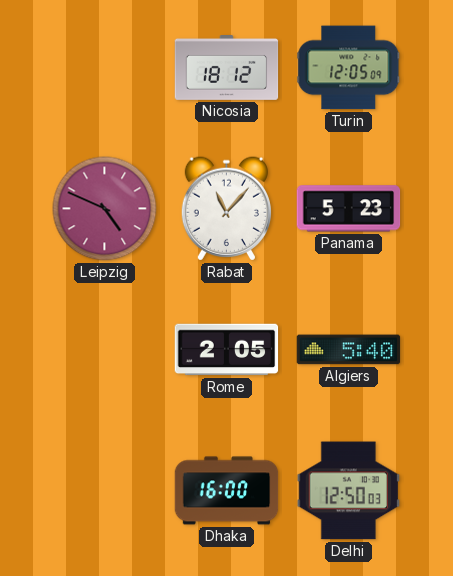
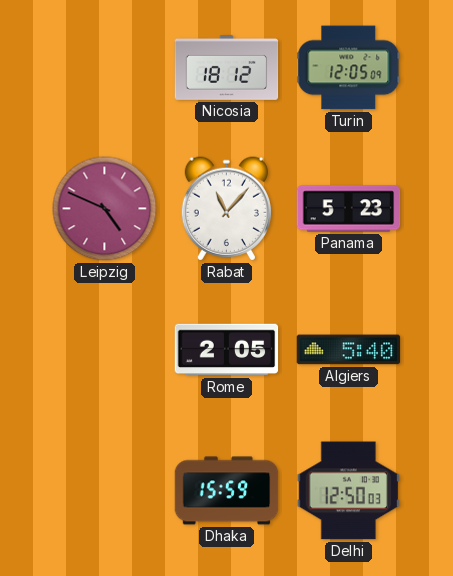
Dhaka: 16:00 -> 15:59 (227, 491)
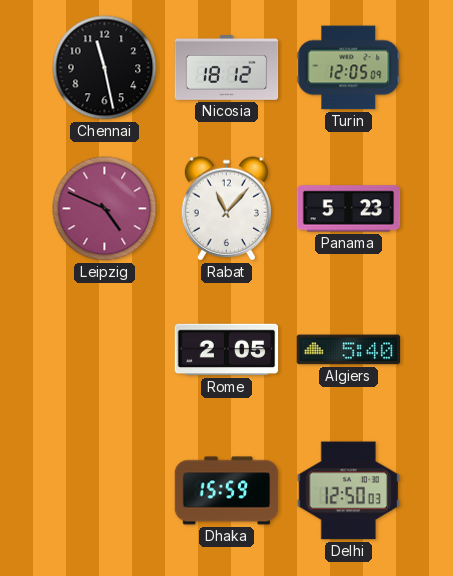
Chennai: none -> 11:28 (105, 68)
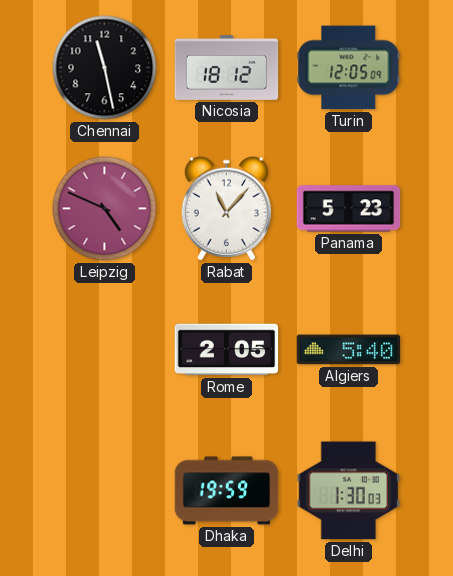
Dhaka: 15:59 -> 19:59 (227, 491)
Delhi: 12:50 -> 1:30 (349, 491)
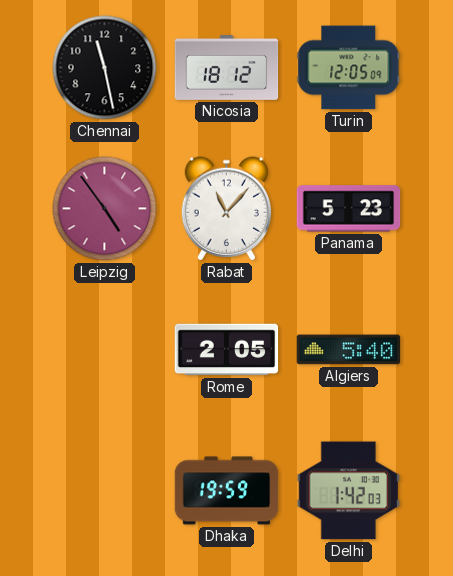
Leipzig: 4:49 -> 4:54 (105, 209)
Delhi: 1:30 -> 1:42 (349, 491)
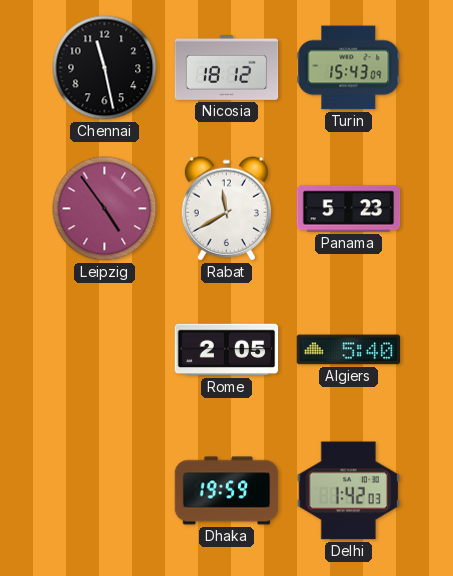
Turin: 12:05 -> 15:43 (349, 68)
Rabat: 11:07 -> 11:40 (226, 209)
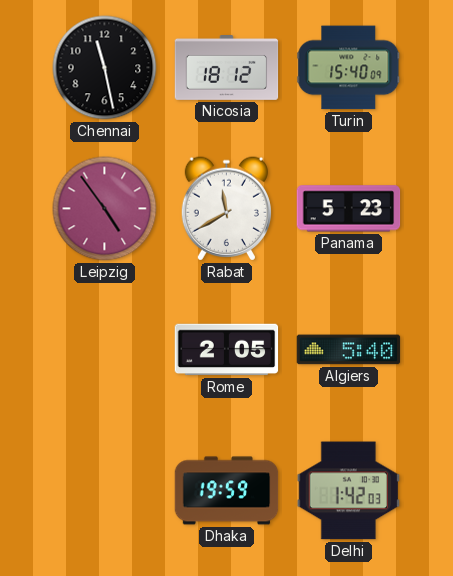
Turin: 15:43 -> 15:40 (349, 68)
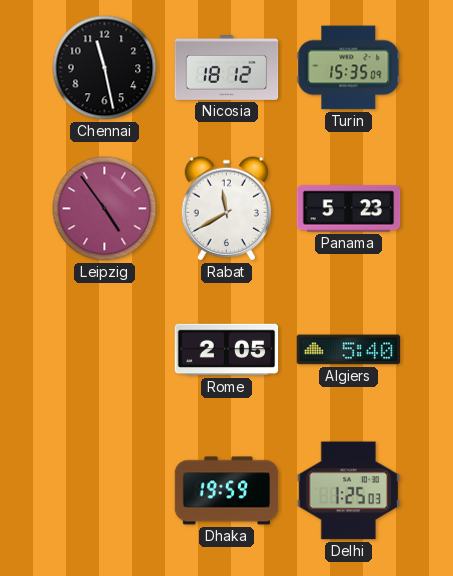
Turin: 15:40 -> 15:35 (349, 68)
Delhi: 1:42 -> 1:25 (349, 491)
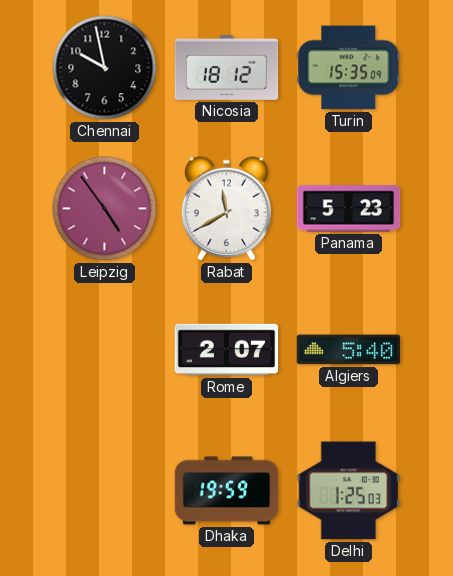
Chennai: 11:28 -> 9:58 (105, 68)
Rome: 2:05 -> 2:07 (227, 350)
